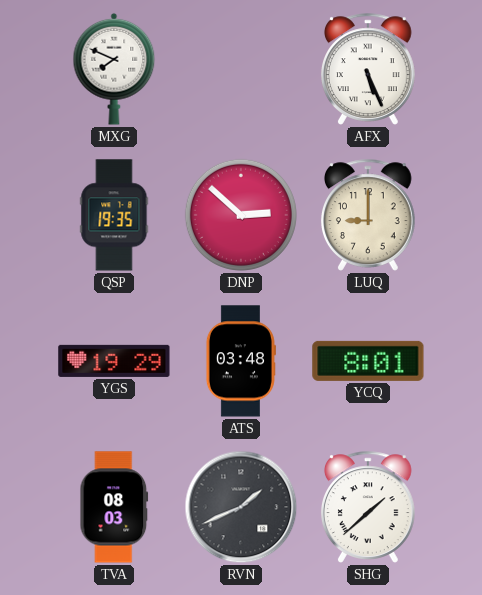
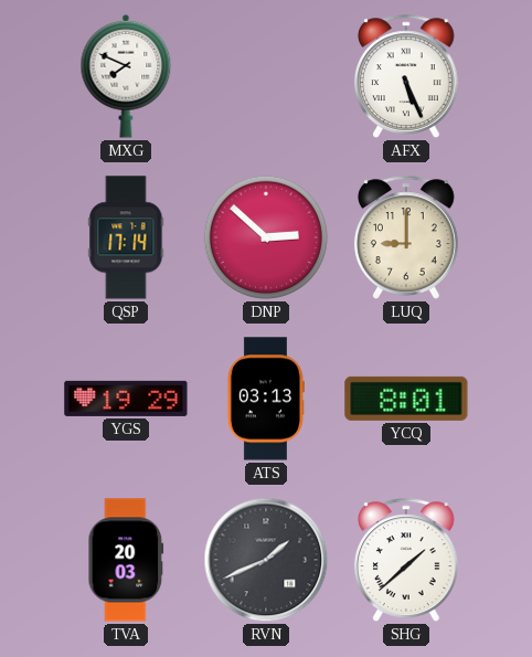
QSP: 19:35 -> 17:14 (126, 237)
ATS: 03:48 -> 03:13 (266, 399)
TVA: 08:03 -> 20:03 (126, 560)
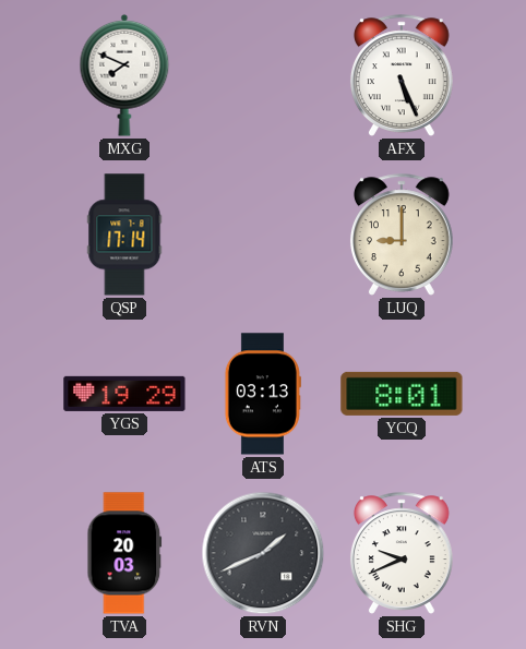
DNP: 2:52 -> none (266, 237)
SHG: 1:38 -> 9:41 (402, 553)
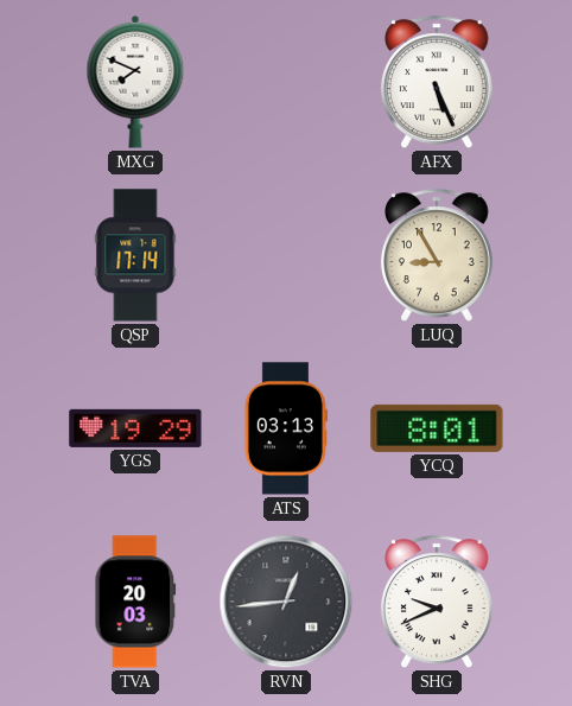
LUQ: 9:00 -> 8:55 (437, 255)
RVN: 1:41 -> 12:44 (286, 602)
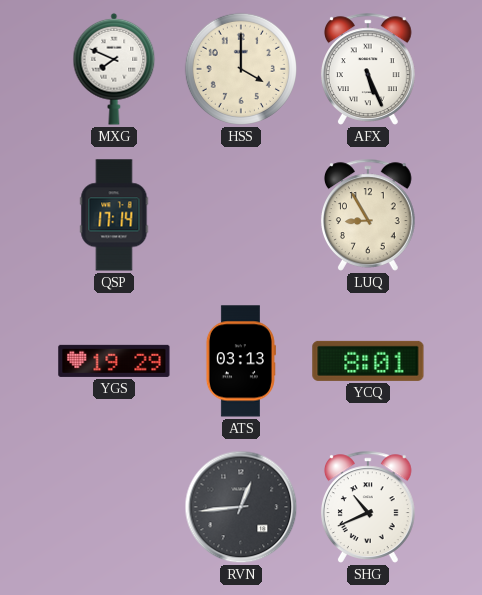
HSS: none -> 4:00 (241, 69)
TVA: 20:03 -> none (135, 602)
SHG: 9:41 -> 10:41 (368, 507)
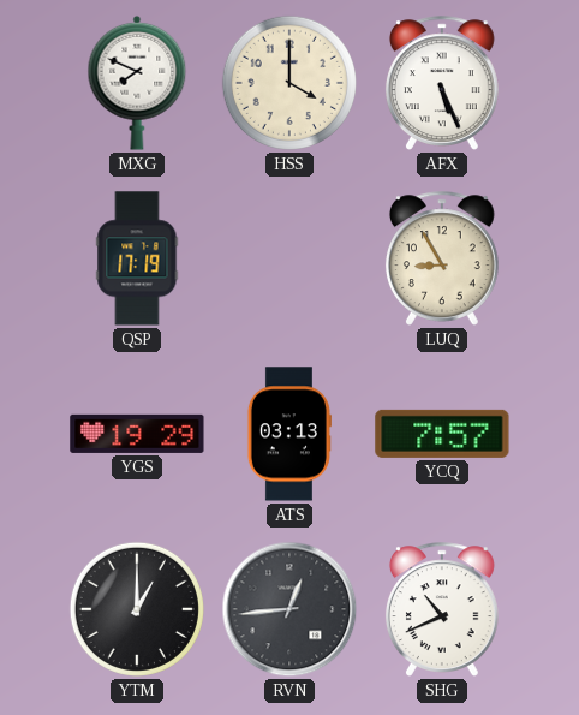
QSP: 17:14 -> 17:19 (137, 258)
YCQ: 8:01 -> 7:57 (442, 434)
YTM: none -> 1:00 (137, 609)
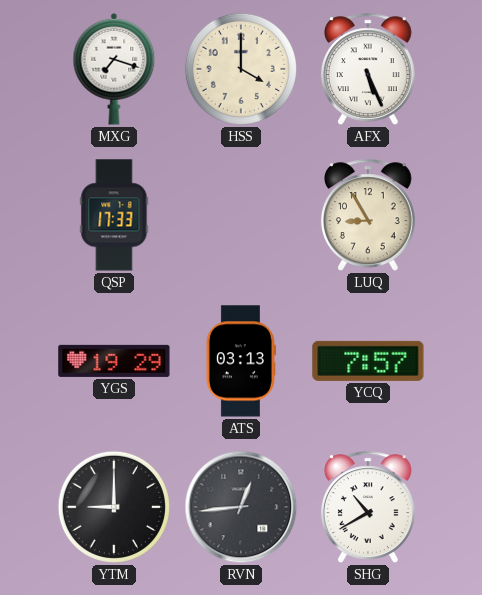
MXG: 7:49 -> 7:18 (114, 69)
QSP: 17:19 -> 17:33 (114, 215)
YTM: 1:00 -> 9:00 (114, 507)
SHG: 10:41 -> 10:40 (368, 507)
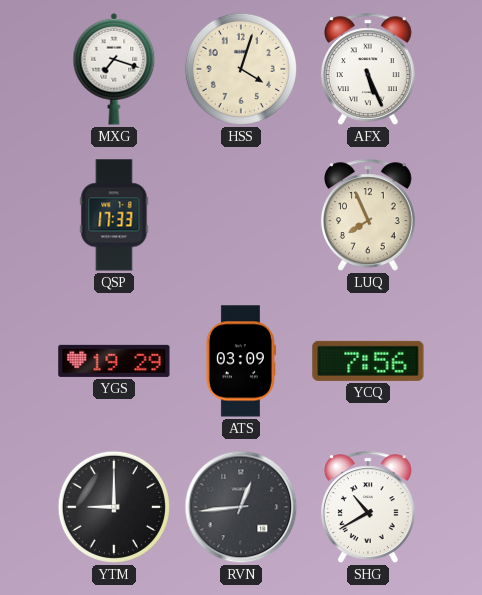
HSS: 4:00 -> 4:03 (241, 69)
LUQ: 8:55 -> 7:56 (368, 215)
ATS: 03:13 -> 03:09 (241, 361)
YCQ: 7:57 -> 7:56 (368, 361)
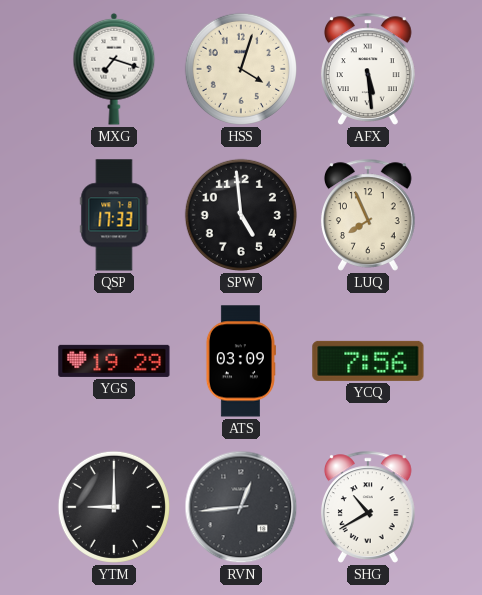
AFX: 5:26 -> 5:29 (368, 69)
SPW: none -> 4:59 (241, 215)
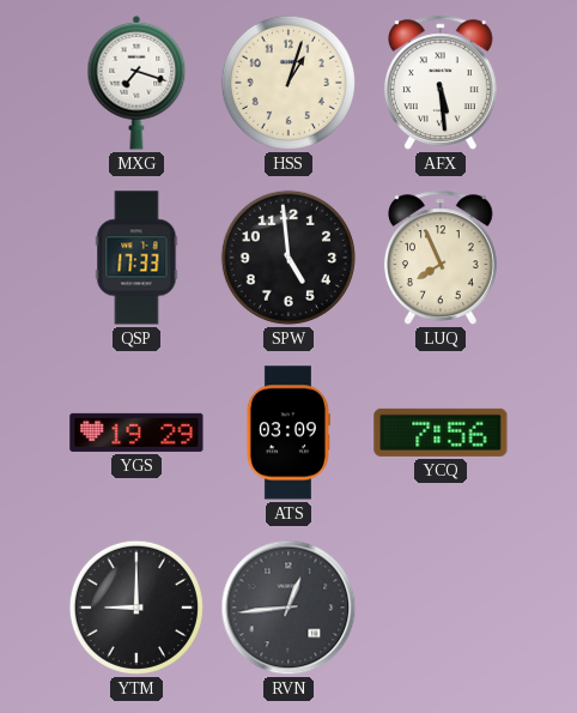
HSS: 4:03 -> 1:03 (288, 83)
SHG: 10:40 -> none (368, 507)
